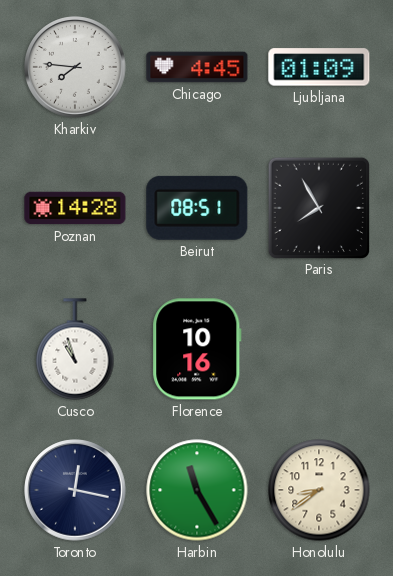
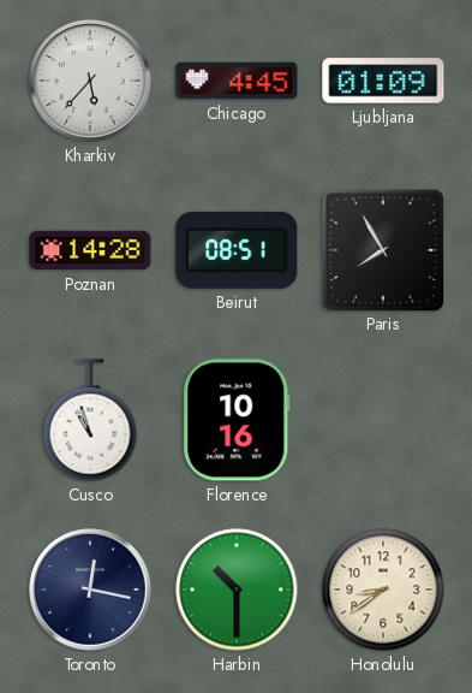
Kharkiv: 7:46 -> 5:37 (90, 81)
Harbin: 11:25 -> 10:30 (237, 590)
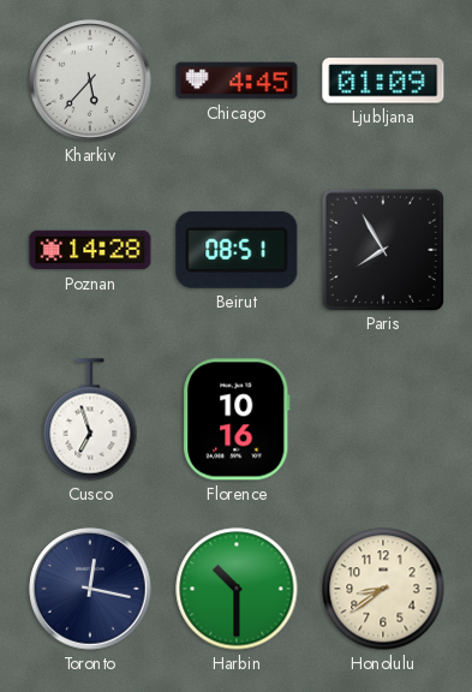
Cusco: 10:57 -> 6:57 (90, 419)
